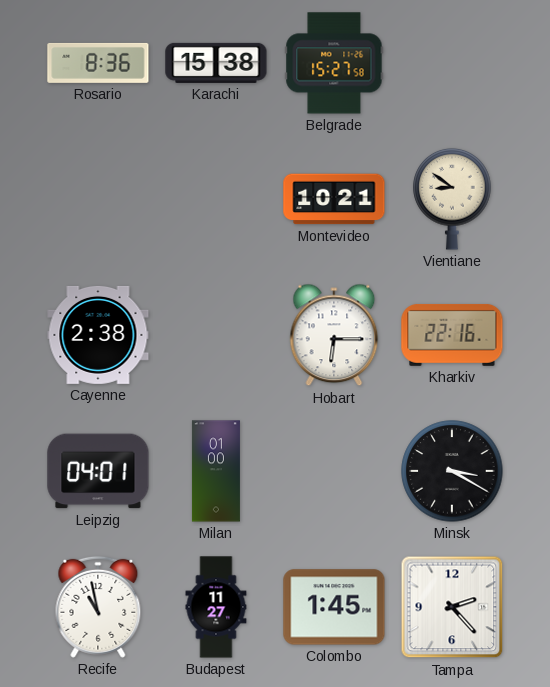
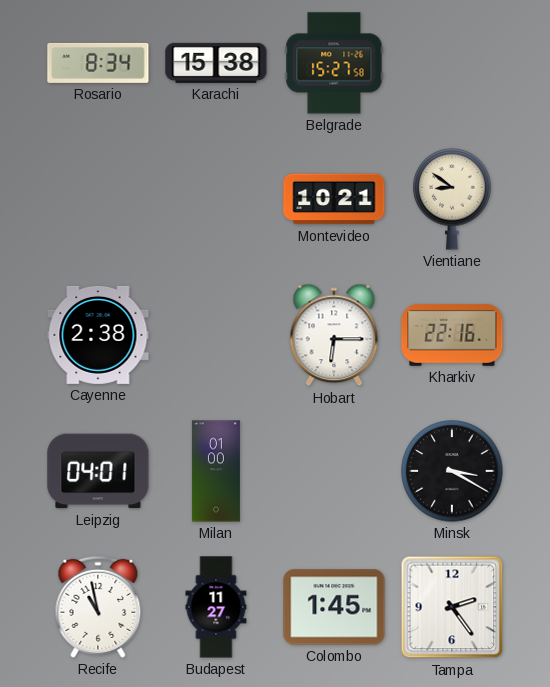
Rosario: 8:36 -> 8:34 (98, 63)
Tampa: 2:23 -> 2:24 (452, 607)
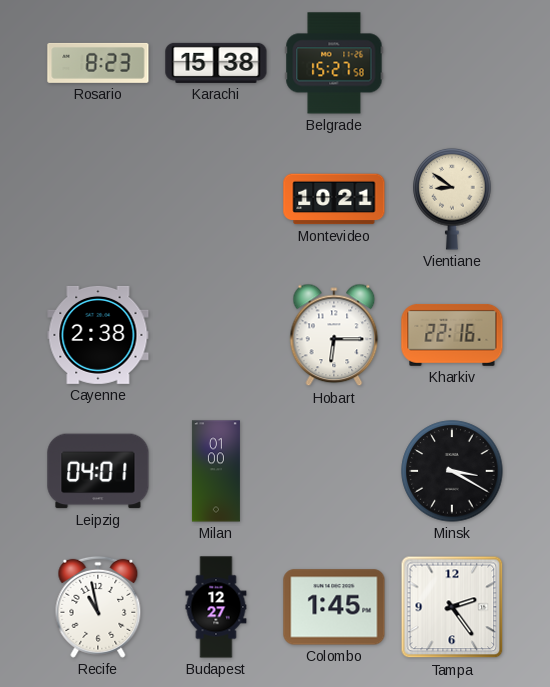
Rosario: 8:34 -> 8:23 (98, 63)
Budapest: 11:27 -> 12:27 (216, 607)
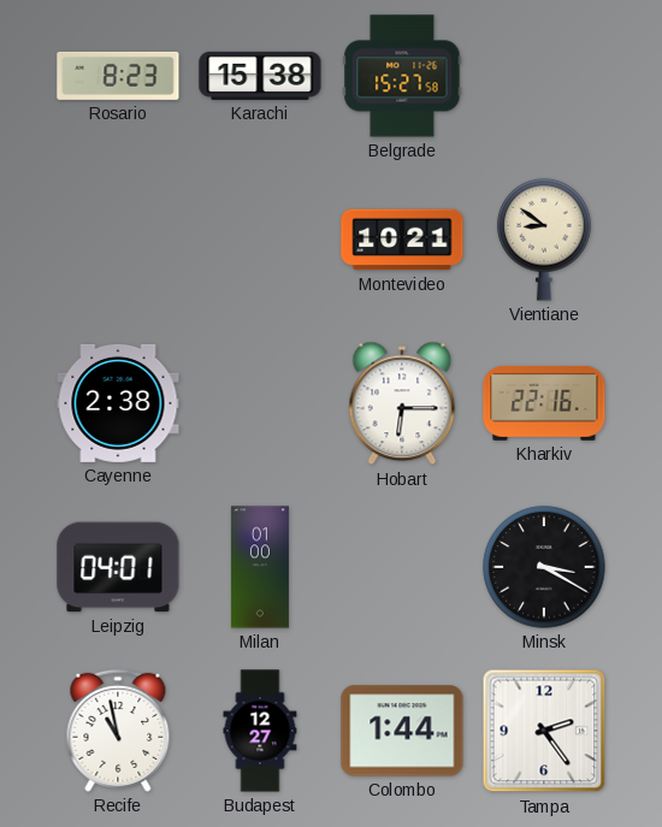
Colombo: 1:45 -> 1:44 (402, 731)
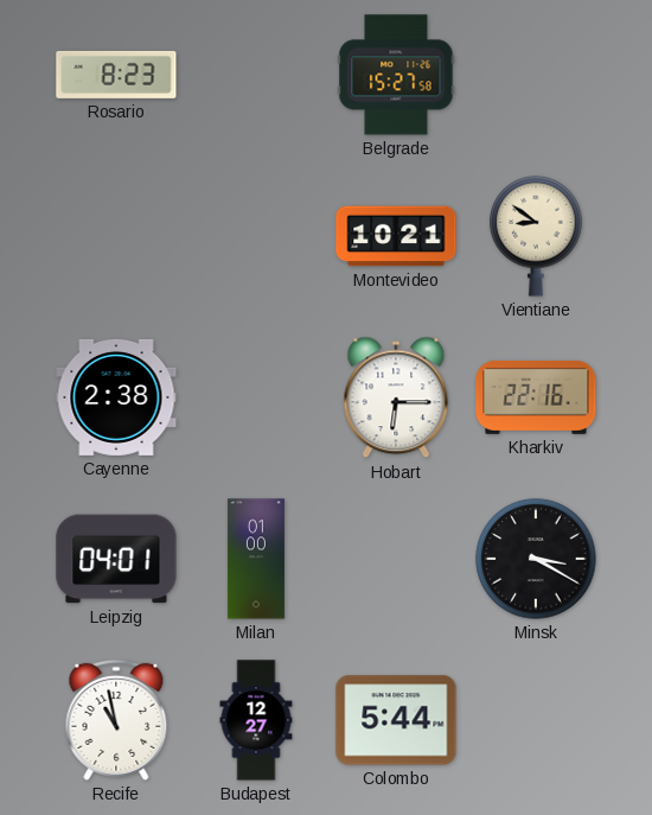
Karachi: 15:38 -> none (260, 76)
Colombo: 1:44 -> 5:44 (396, 720)
Tampa: 2:24 -> none (544, 731)
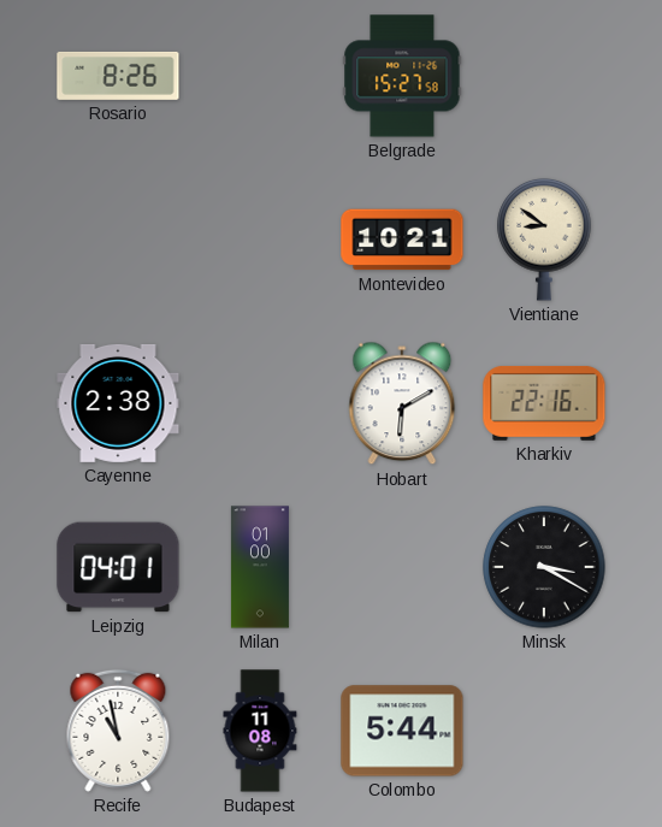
Rosario: 8:23 -> 8:26 (118, 76)
Hobart: 6:15 -> 6:10 (402, 403)
Budapest: 12:27 -> 11:08 (260, 731)
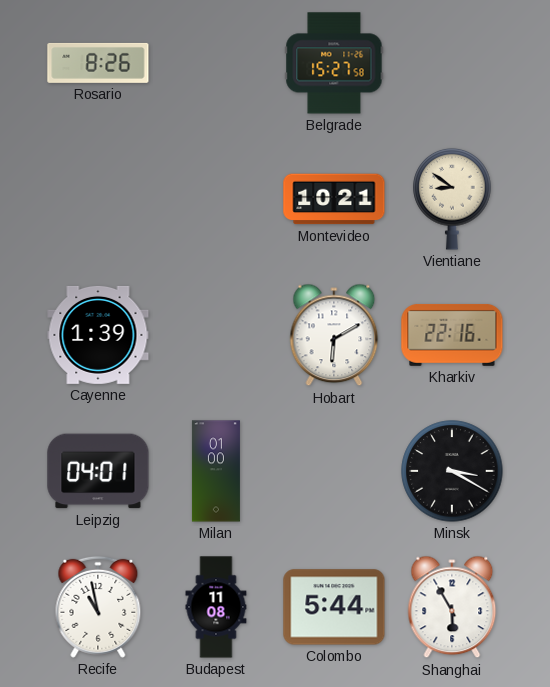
Cayenne: 2:38 -> 1:39 (98, 335)
Shanghai: none -> 5:55 (452, 607)
